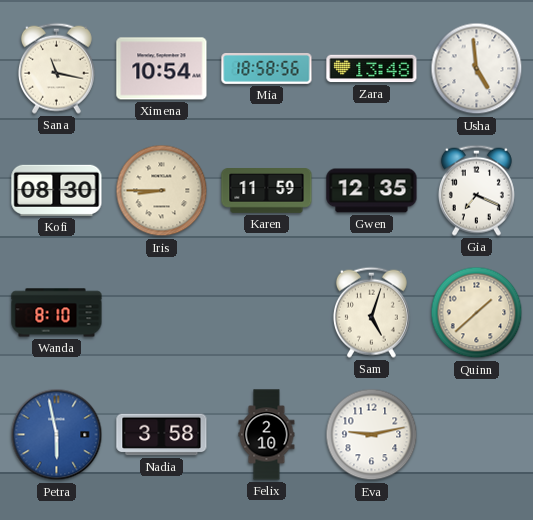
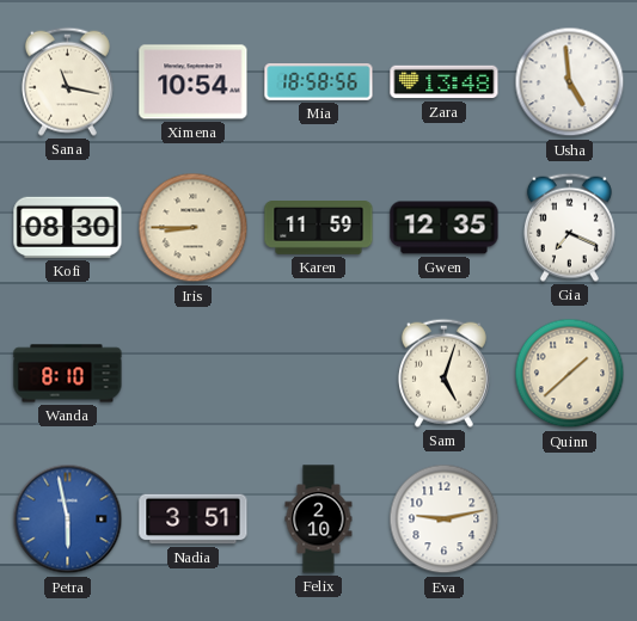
Nadia: 3:58 -> 3:51 (194, 519)
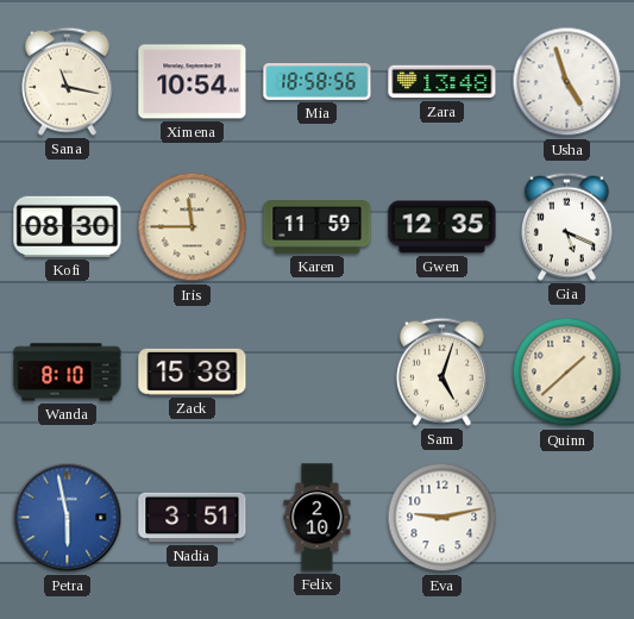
Usha: 4:59 -> 4:57 (567, 82)
Iris: 8:45 -> 11:45 (193, 227)
Gia: 7:19 -> 5:19 (566, 226)
Zack: none -> 15:38 (193, 371)
